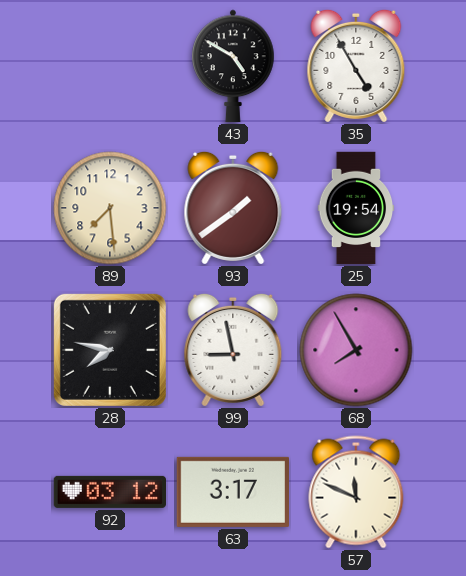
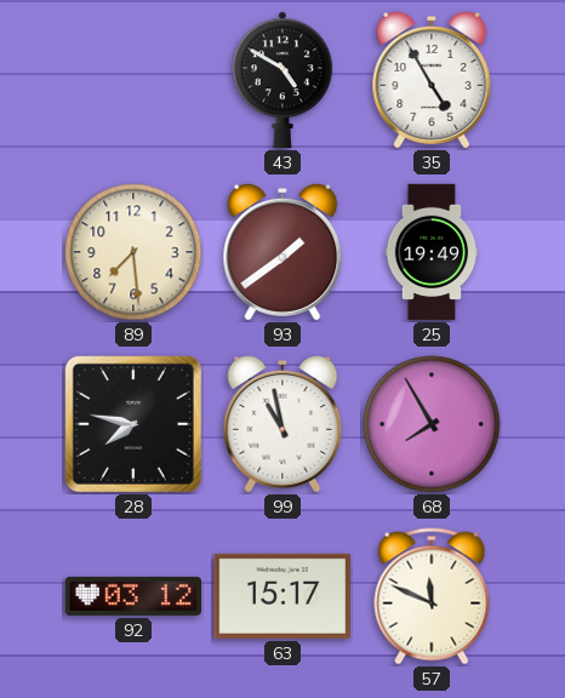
25: 19:54 -> 19:49 (432, 252)
99: 8:58 -> 10:58 (282, 424)
63: 3:17 -> 15:17 (281, 596)
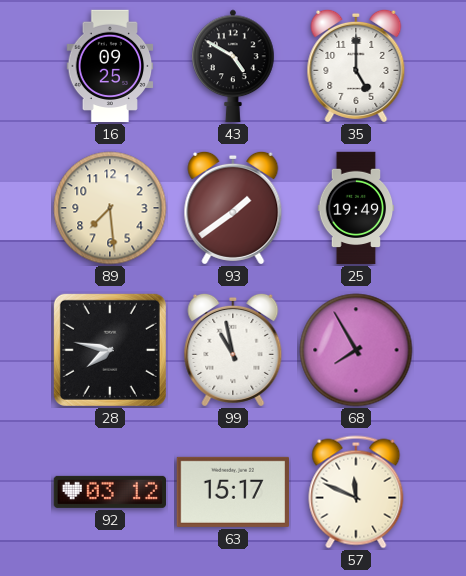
16: none -> 09:25 (110, 66)
35: 4:55 -> 5:00 (356, 66)
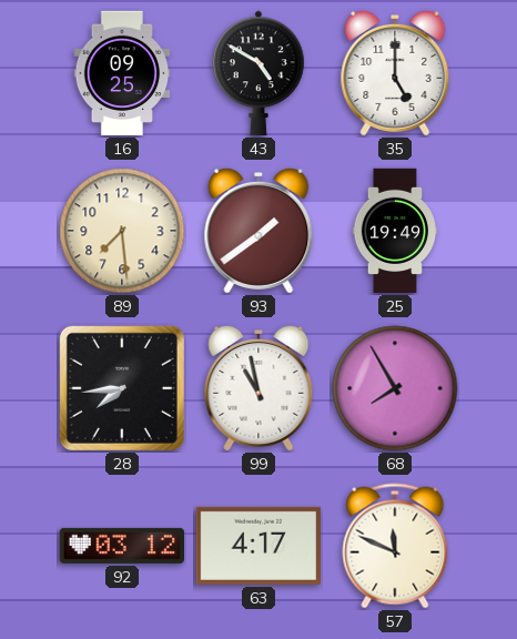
28: 7:47 -> 7:44 (122, 388)
63: 15:17 -> 4:17 (257, 546)
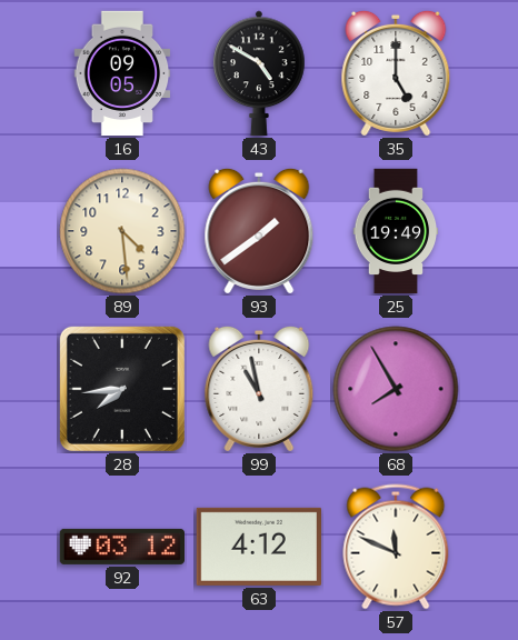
16: 09:25 -> 09:05 (122, 73)
89: 7:29 -> 4:29 (122, 231)
63: 4:17 -> 4:12 (258, 547)
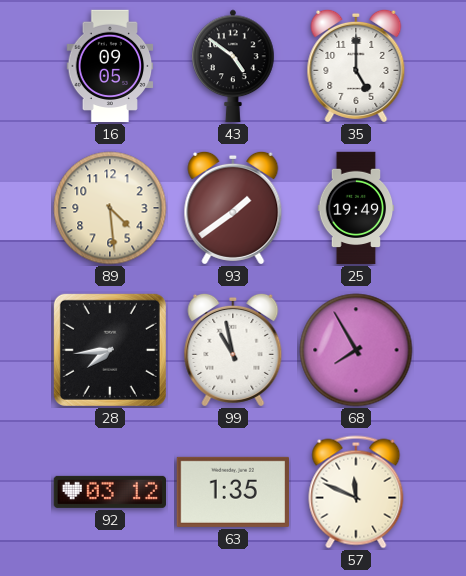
43: 4:50 -> 4:51 (233, 66)
63: 4:12 -> 1:35 (232, 492)
